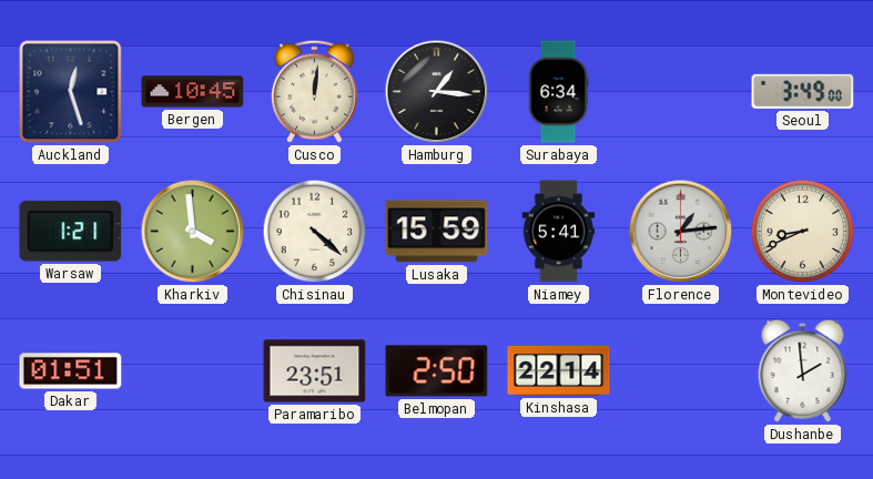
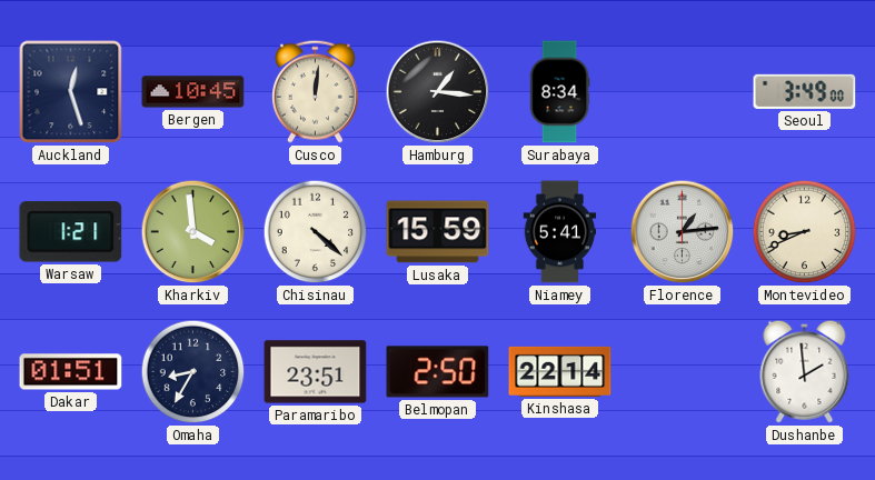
Surabaya: 6:34 -> 8:34 (559, 92)
Omaha: none -> 8:35 (193, 372)
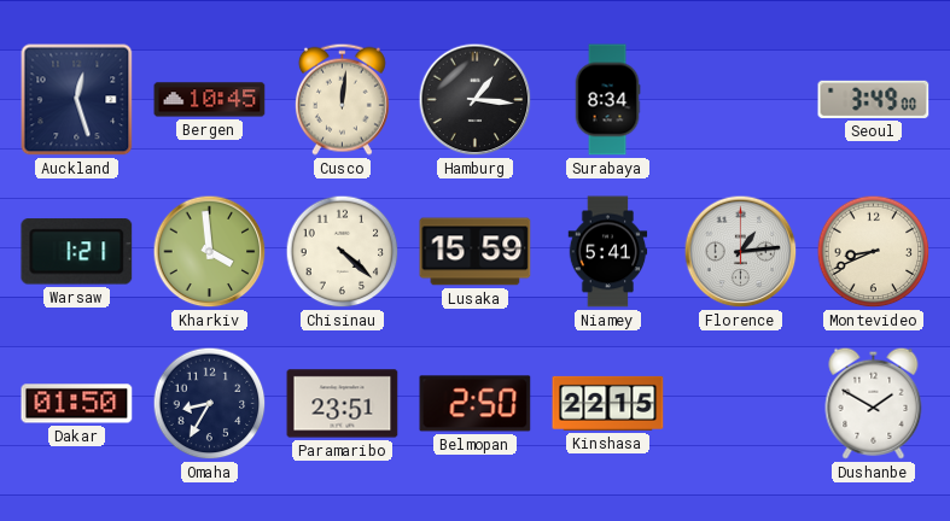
Dakar: 01:51 -> 01:50 (77, 404)
Kinshasa: 22:14 -> 22:15 (608, 403)
Dushanbe: 1:59 -> 1:50 (874, 403)
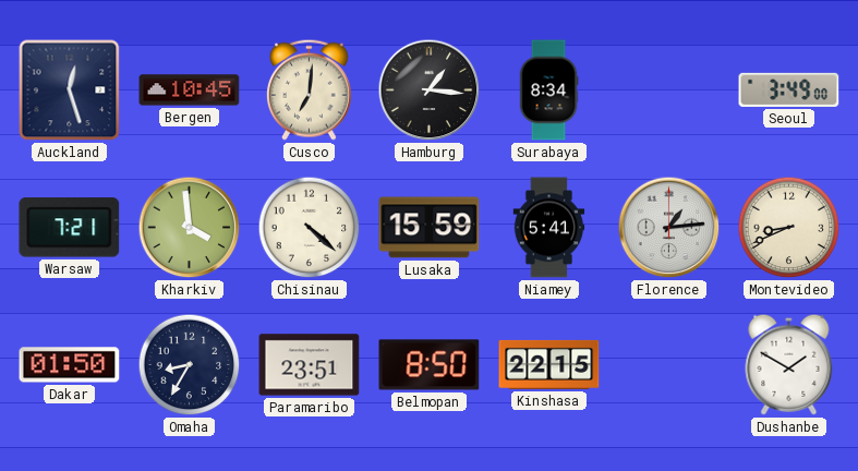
Cusco: 12:01 -> 7:01 (309, 89)
Warsaw: 1:21 -> 7:21 (70, 228)
Belmopan: 2:50 -> 8:50 (430, 365)
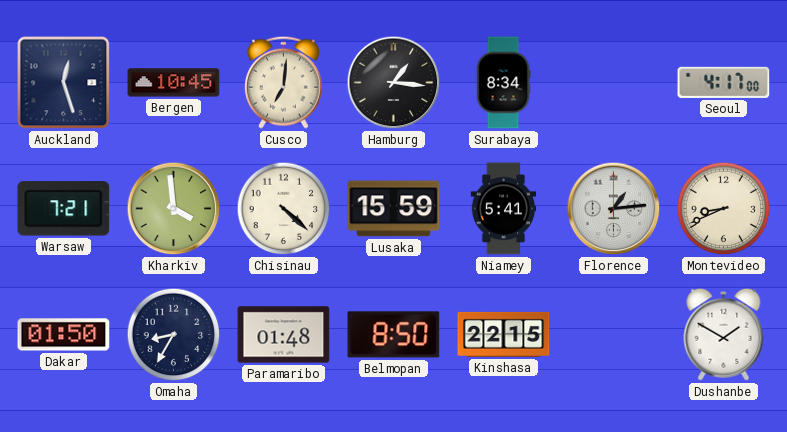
Seoul: 3:49 -> 4:17 (724, 82)
Paramaribo: 23:51 -> 01:48 (284, 335)
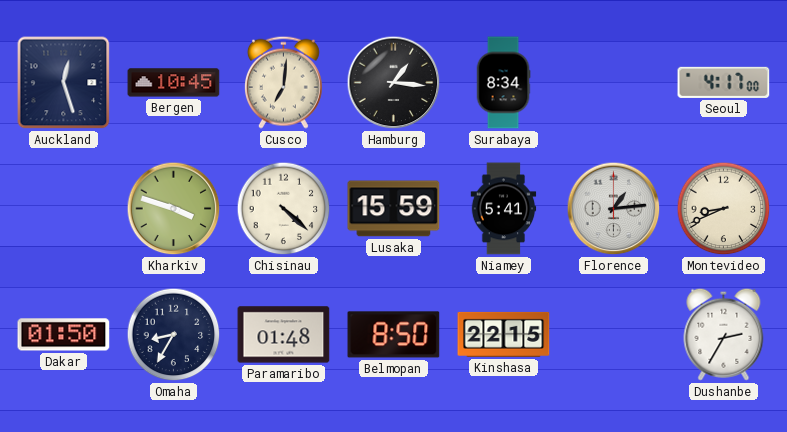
Warsaw: 7:21 -> none (64, 209)
Kharkiv: 3:59 -> 3:48 (174, 209)
Dushanbe: 1:50 -> 2:35 (724, 334)
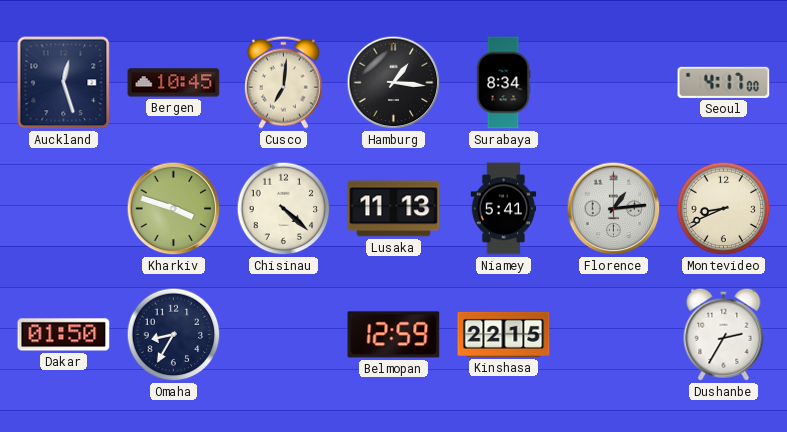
Lusaka: 15:59 -> 11:13 (394, 209)
Paramaribo: 01:48 -> none (284, 335)
Belmopan: 8:50 -> 12:59 (394, 335)
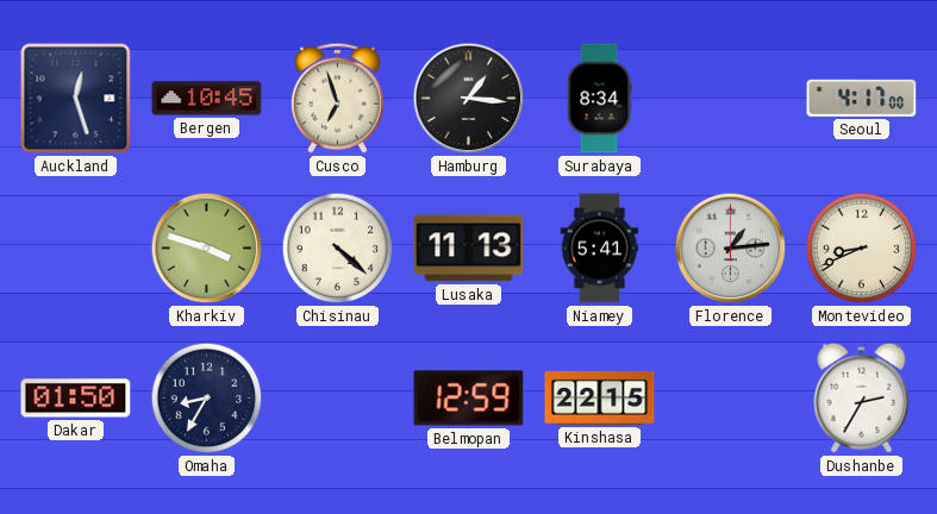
Cusco: 7:01 -> 6:57 (337, 98)
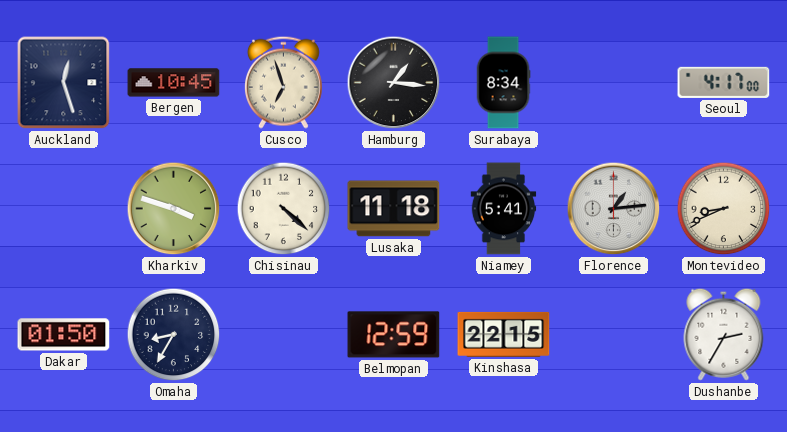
Lusaka: 11:13 -> 11:18 (394, 209)
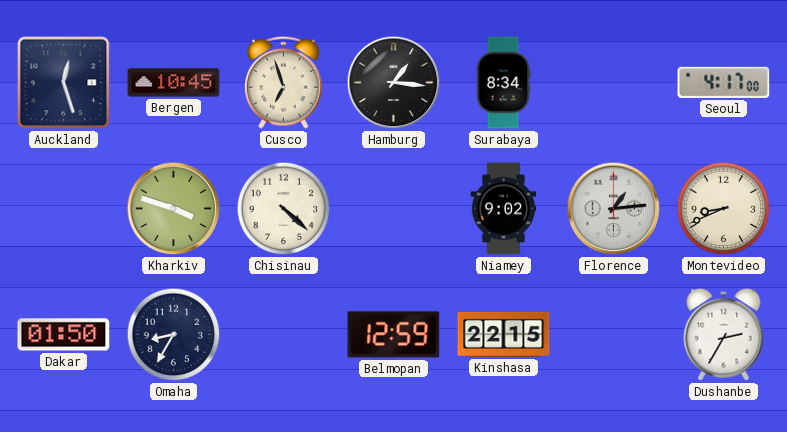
Lusaka: 11:18 -> none (394, 209)
Niamey: 5:41 -> 9:02 (504, 209)
